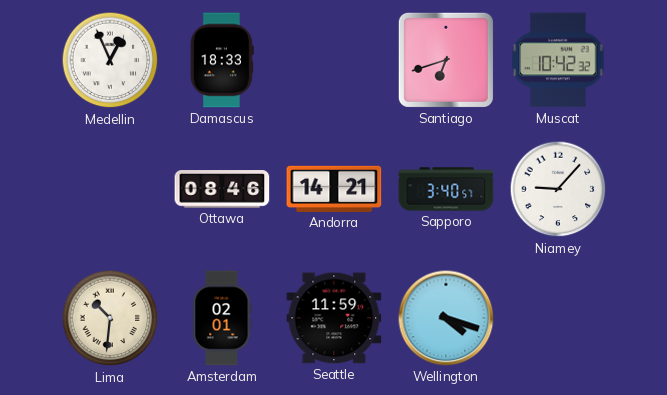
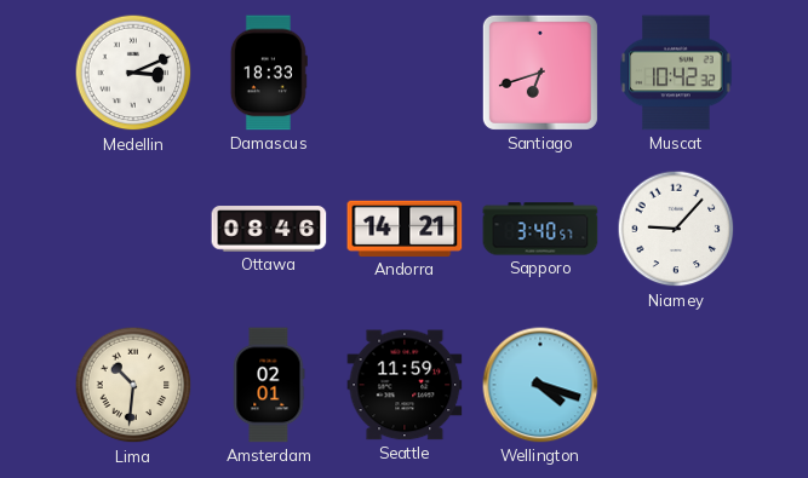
Medellin: 12:56 -> 3:11 (133, 73)
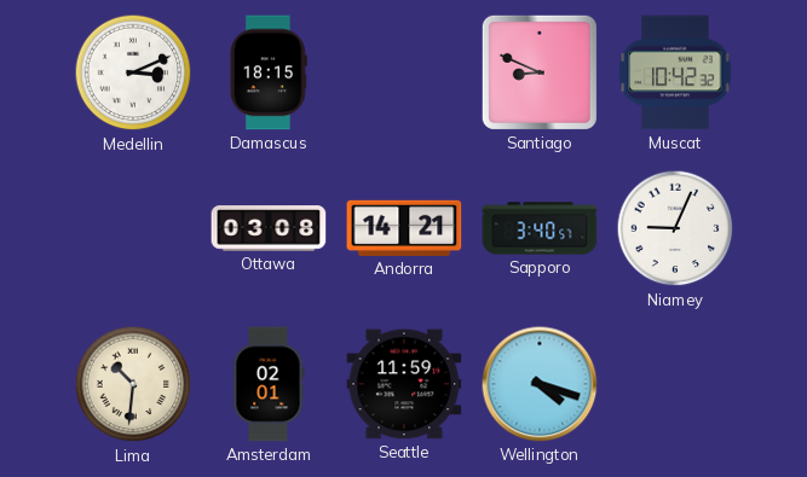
Damascus: 18:33 -> 18:15 (269, 72)
Santiago: 6:42 -> 8:49 (540, 72)
Ottawa: 08:46 -> 03:08 (269, 228)
Niamey: 9:07 -> 9:04 (675, 228)
